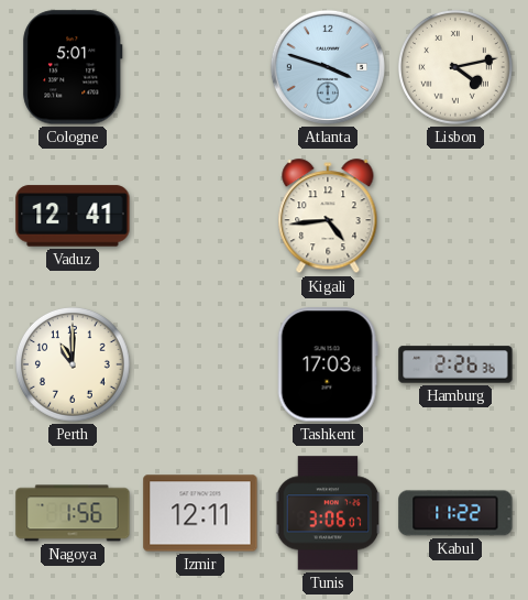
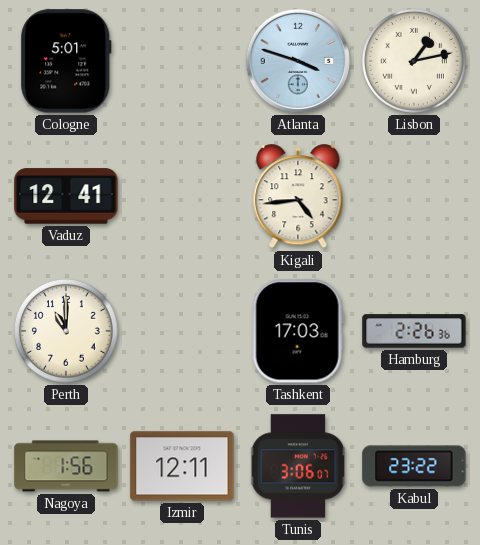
Lisbon: 4:13 -> 1:13 (414, 61)
Kabul: 11:22 -> 23:22 (414, 466)
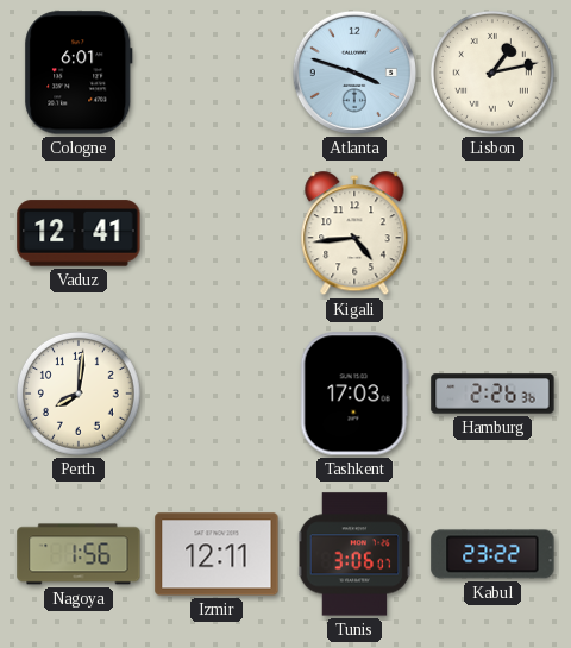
Cologne: 5:01 -> 6:01 (79, 73)
Perth: 11:00 -> 8:01 (79, 394)
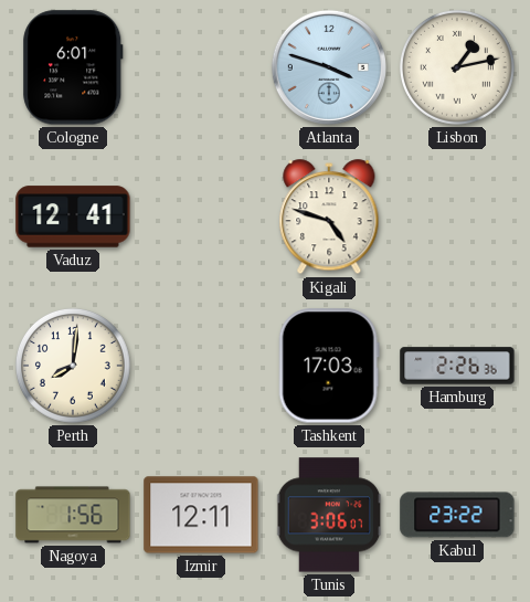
Kigali: 4:44 -> 4:48 (329, 218)
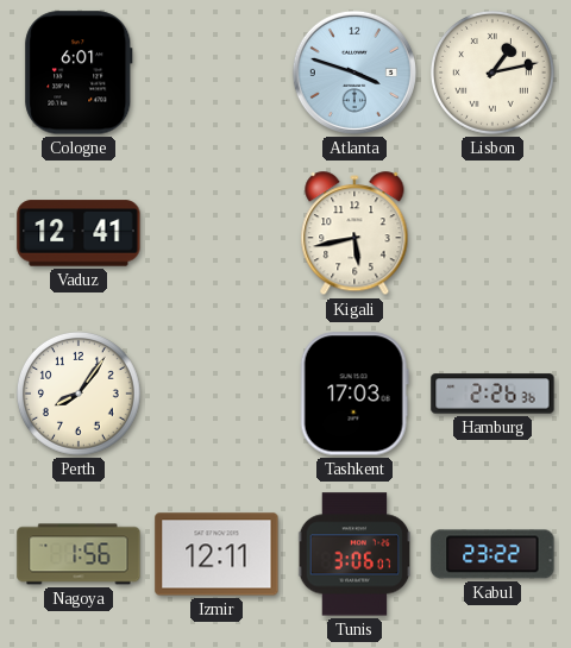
Kigali: 4:48 -> 5:43 (354, 234)
Perth: 8:01 -> 8:06 (79, 394)
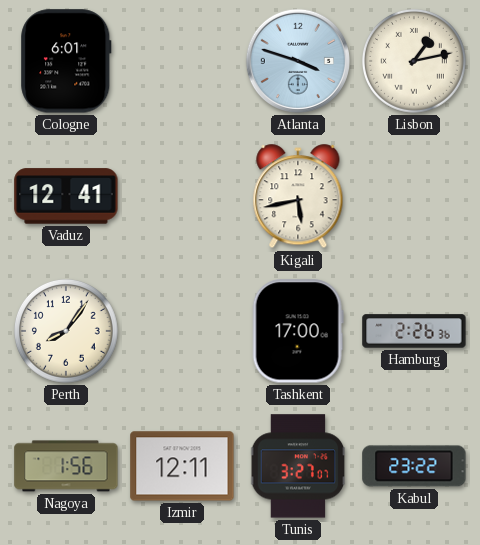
Tashkent: 17:03 -> 17:00 (298, 331)
Tunis: 3:06 -> 3:27 (298, 466)
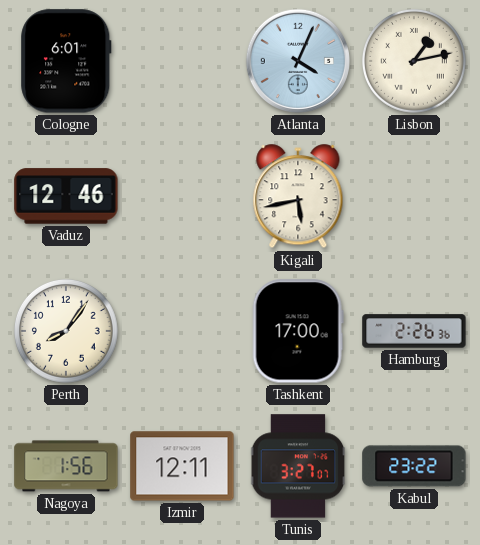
Atlanta: 3:48 -> 4:04 (298, 61)
Vaduz: 12:41 -> 12:46 (66, 196)
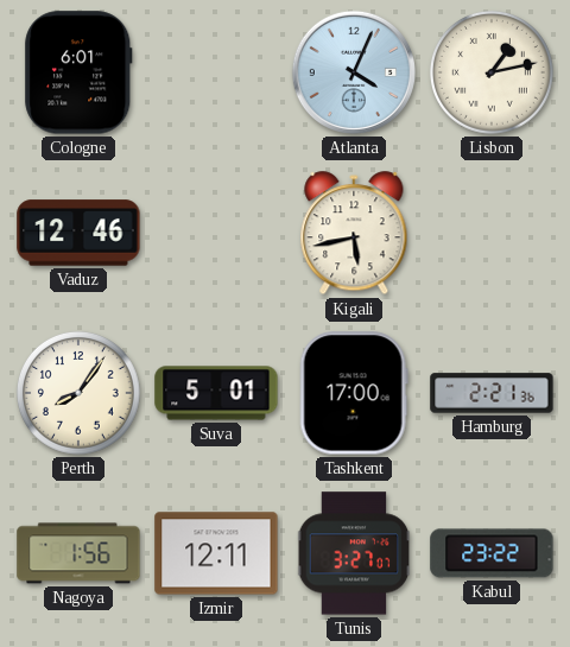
Suva: none -> 5:01 (216, 393)
Hamburg: 2:26 -> 2:21 (492, 393)
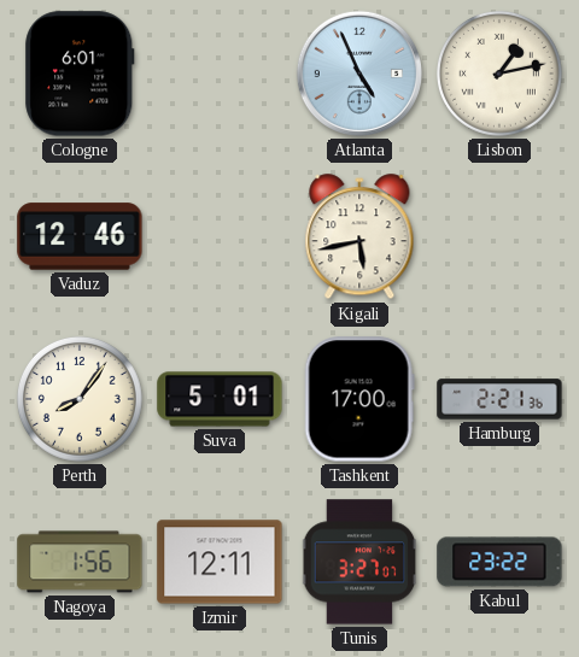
Atlanta: 4:04 -> 4:56 (359, 74)
